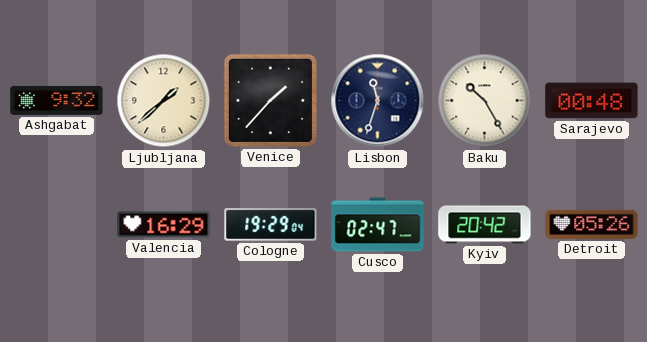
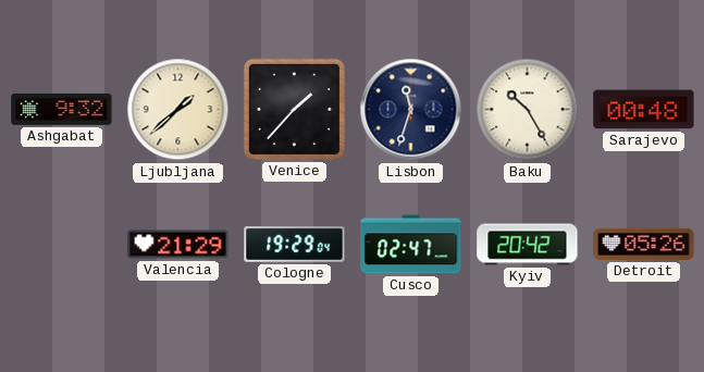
Valencia: 16:29 -> 21:29 (178, 245)
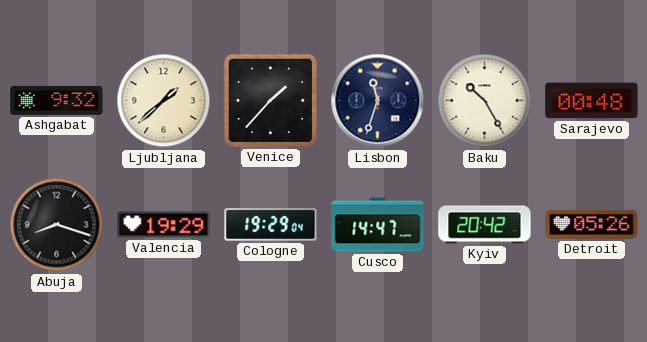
Abuja: none -> 8:18 (57, 225)
Valencia: 21:29 -> 19:29 (164, 225)
Cusco: 02:47 -> 14:47 (378, 225)
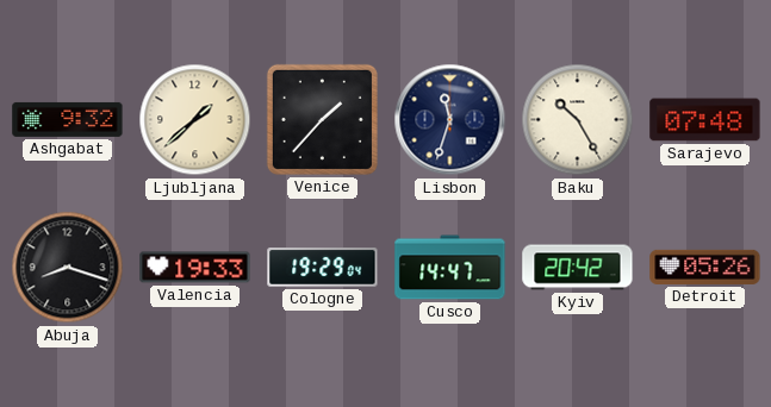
Sarajevo: 00:48 -> 07:48 (705, 120)
Valencia: 19:29 -> 19:33 (195, 268)
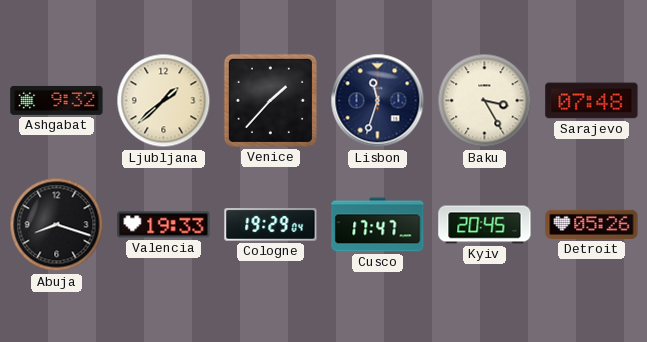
Baku: 10:25 -> 3:25 (485, 101)
Cusco: 14:47 -> 17:47 (378, 225)
Kyiv: 20:42 -> 20:45 (485, 225)
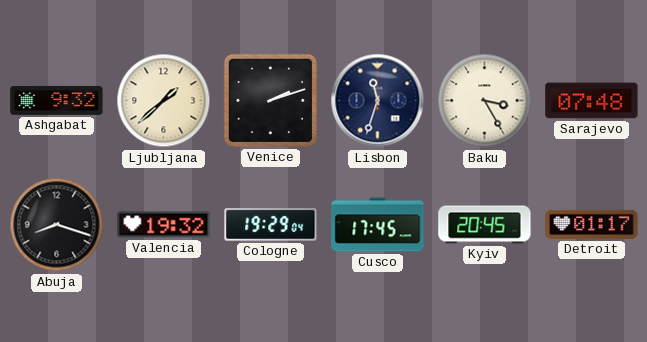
Venice: 1:37 -> 2:12 (270, 100)
Valencia: 19:33 -> 19:32 (164, 225)
Cusco: 17:47 -> 17:45 (378, 225)
Detroit: 05:26 -> 01:17 (592, 224)
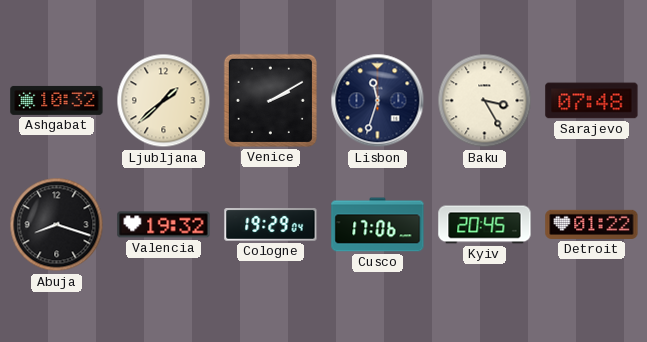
Ashgabat: 9:32 -> 10:32 (57, 100)
Venice: 2:12 -> 2:10 (270, 100)
Cusco: 17:45 -> 17:06 (378, 225)
Detroit: 01:17 -> 01:22 (592, 224)
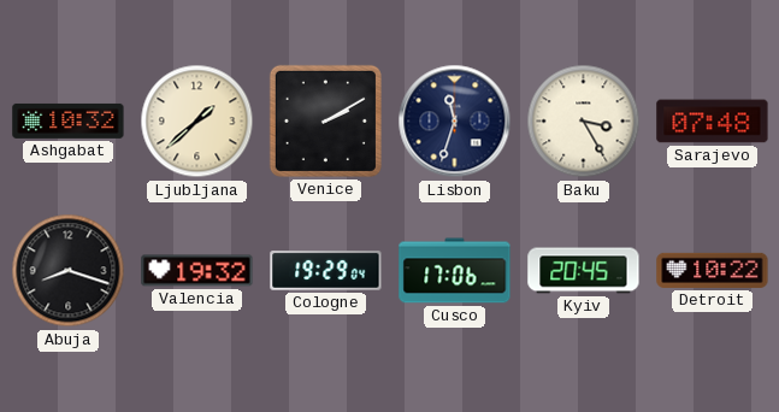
Detroit: 01:22 -> 10:22 (713, 270)
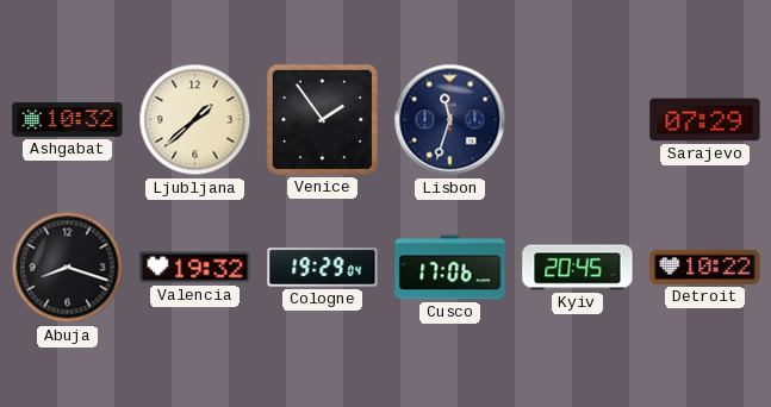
Venice: 2:10 -> 1:54 (322, 119)
Baku: 3:25 -> none (584, 122)
Sarajevo: 07:48 -> 07:29 (705, 120)
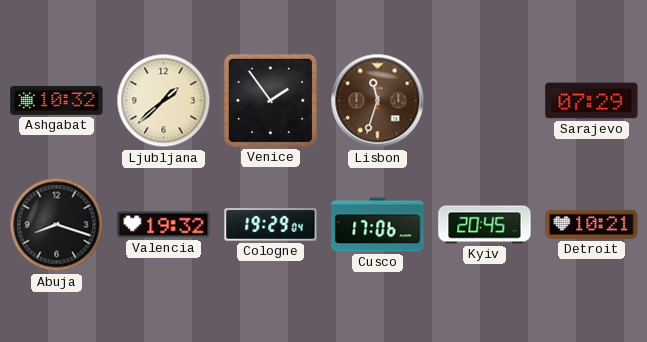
Lisbon dial: navy -> brown (378, 101)
Detroit: 10:22 -> 10:21 (592, 224)
